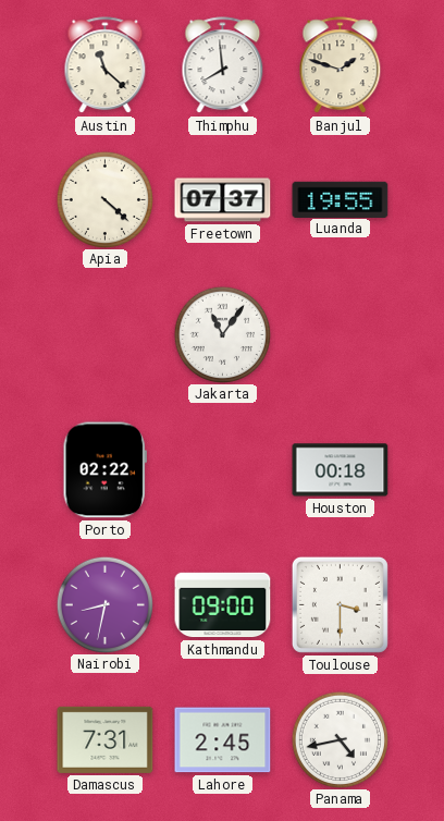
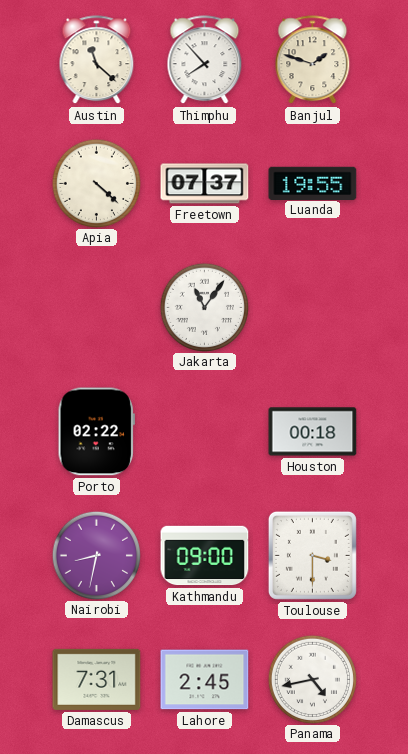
Thimphu: 7:59 -> 7:53 (205, 60)
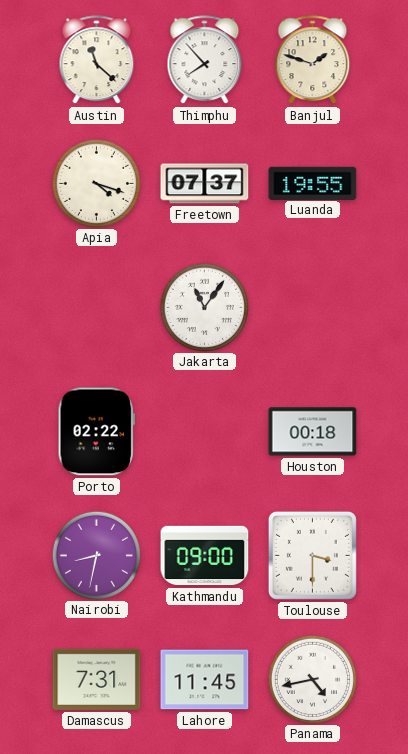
Apia: 4:22 -> 4:18 (96, 183)
Lahore: 2:45 -> 11:45 (205, 680)
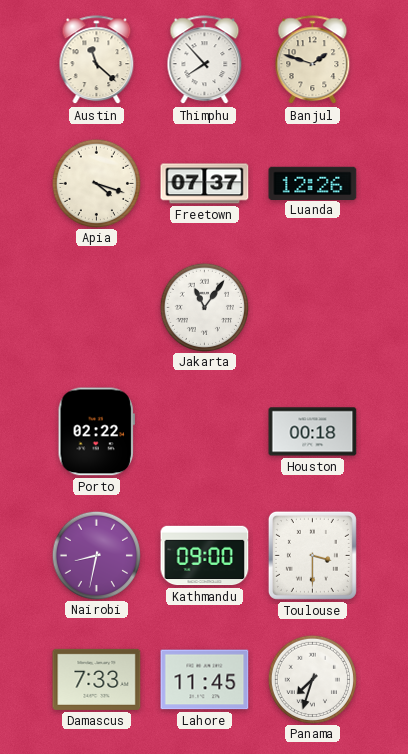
Luanda: 19:55 -> 12:26 (313, 183)
Damascus: 7:31 -> 7:33 (97, 679)
Panama: 4:43 -> 7:33 (312, 679)
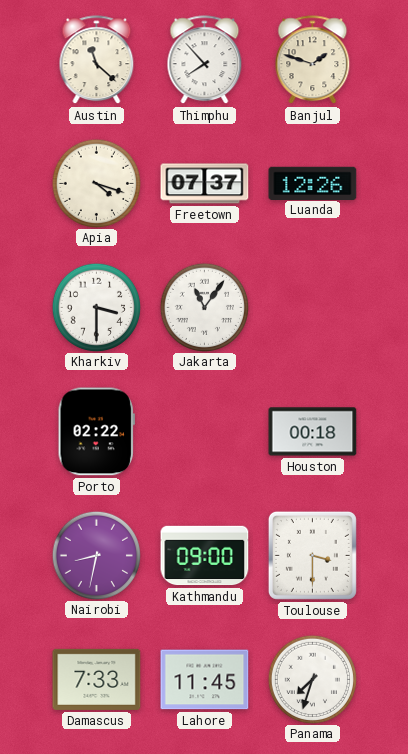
Kharkiv: none -> 3:30 (96, 307)
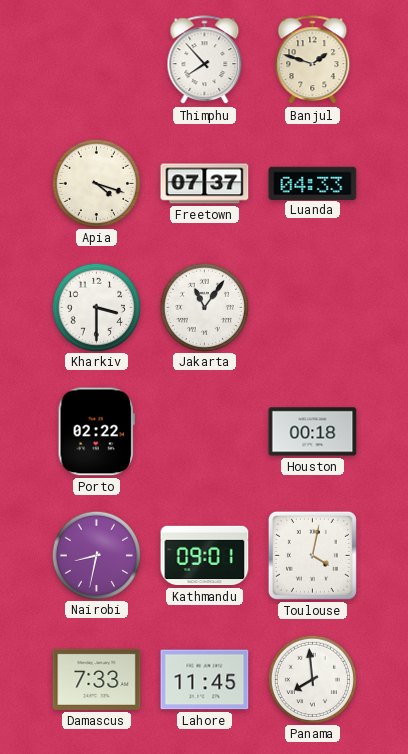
Austin: 11:22 -> none (97, 60)
Luanda: 12:26 -> 04:33 (313, 183)
Kathmandu: 09:00 -> 09:01 (205, 556)
Toulouse: 3:30 -> 4:02 (312, 555)
Panama: 7:33 -> 7:59 (312, 679)
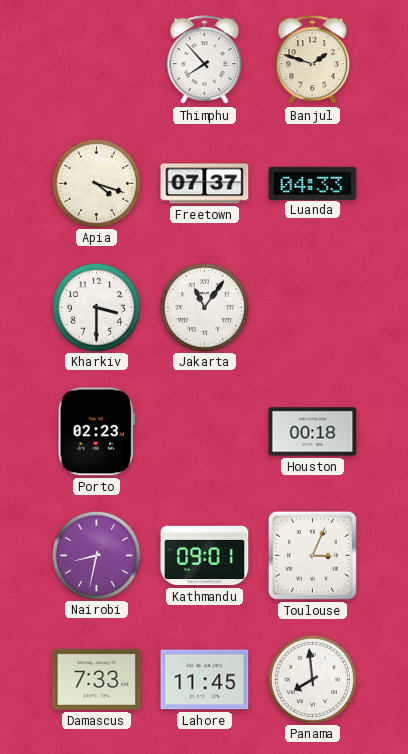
Porto: 02:22 -> 02:23 (96, 432)
Toulouse: 4:02 -> 3:04 (312, 555)
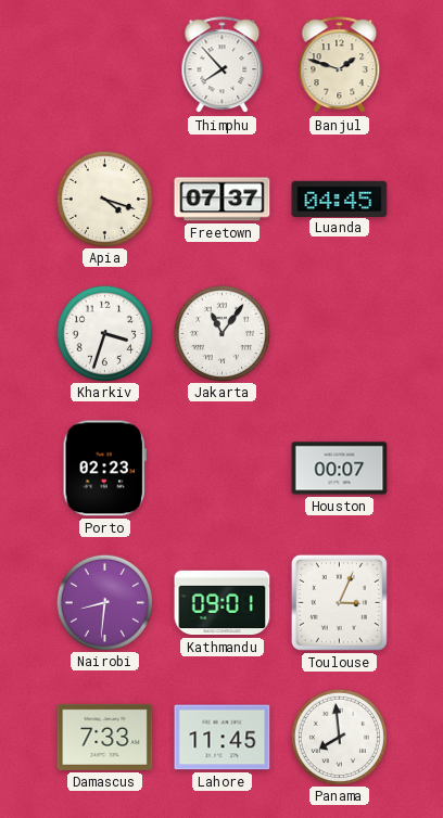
Luanda: 04:33 -> 04:45 (340, 199)
Kharkiv: 3:30 -> 3:33 (104, 333)
Houston: 00:18 -> 00:07 (340, 469)
Nairobi: 8:32 -> 8:31 (104, 602)
